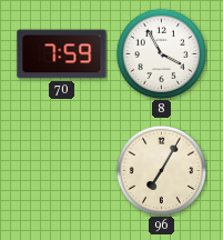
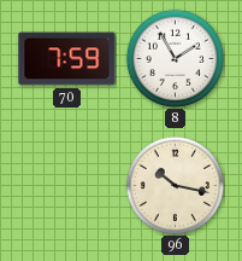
8: 3:55 -> 1:55 (175, 58)
96: 7:05 -> 10:17 (175, 185)
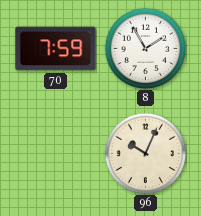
96: 10:17 -> 10:04 (145, 153)
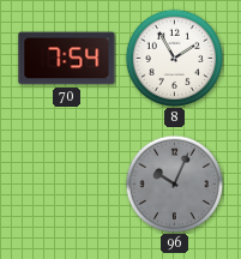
70: 7:59 -> 7:54 (67, 59)
96 dial: cream -> grey (174, 183)
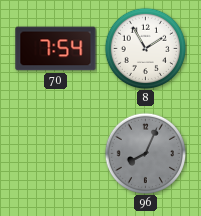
96: 10:04 -> 8:04 (145, 153)
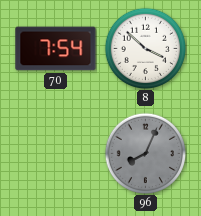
8: 1:55 -> 3:52 (145, 48)
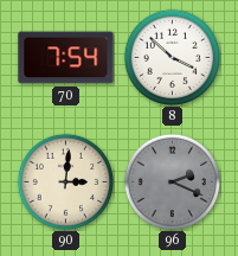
90: none -> 3:01 (65, 181)
96: 8:04 -> 2:19 (172, 181)
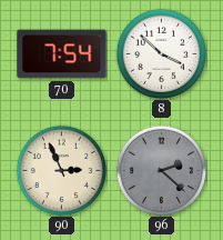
90: 3:01 -> 2:56 (61, 170)
96: 2:19 -> 2:22 (161, 170)
